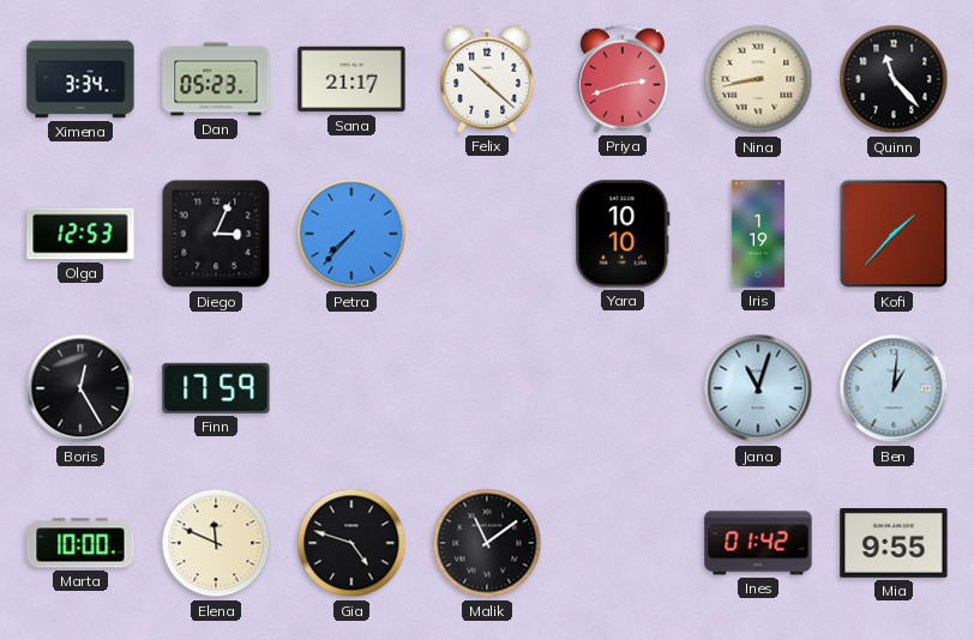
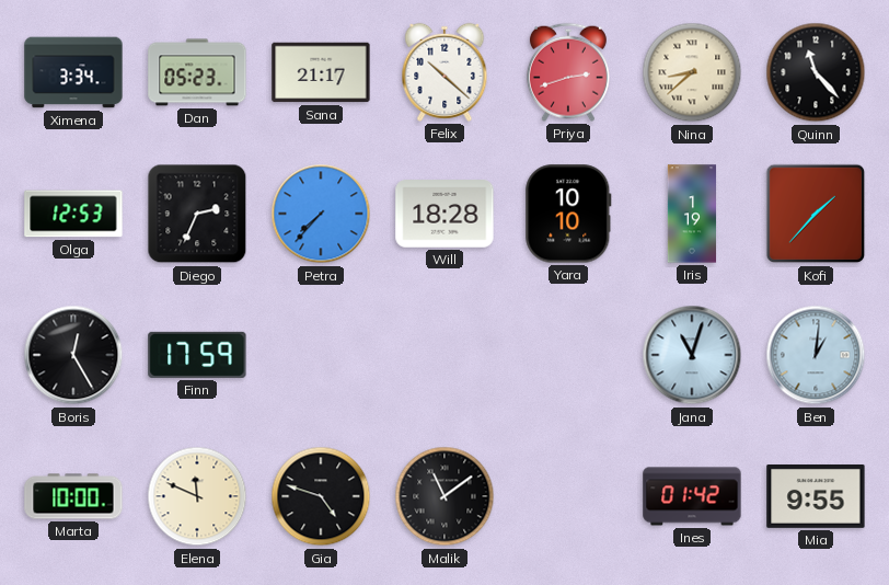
Nina: 8:43 -> 8:38 (692, 72)
Diego: 3:04 -> 2:34 (197, 214)
Will: none -> 18:28 (444, 214)
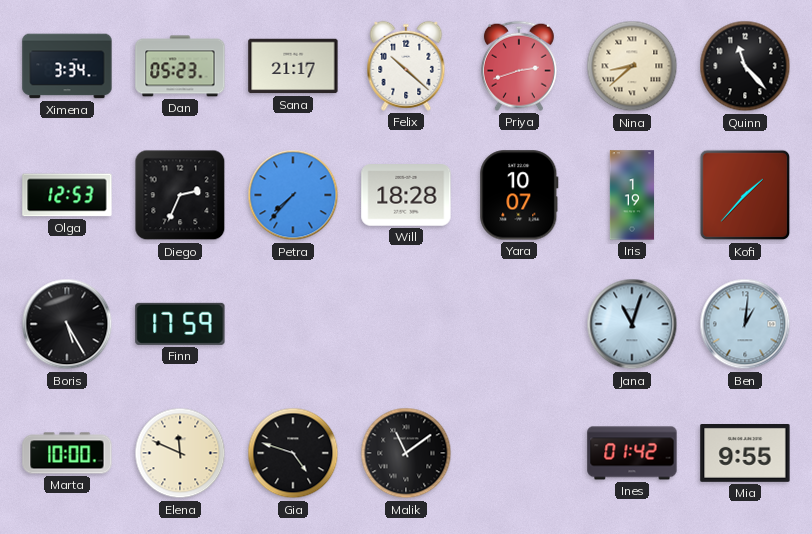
Yara: 10:10 -> 10:07 (519, 195)
Boris: 12:25 -> 5:25 (67, 324)
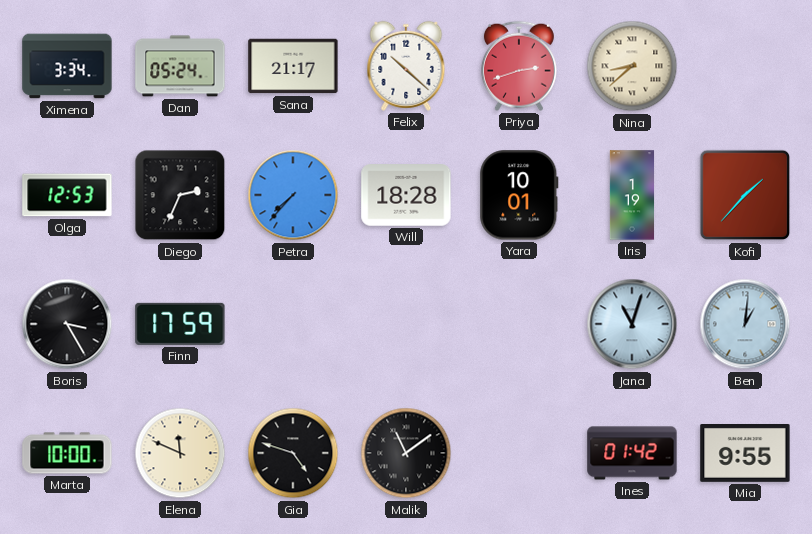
Dan: 05:23 -> 05:24 (180, 66)
Quinn: 11:23 -> none (745, 66)
Yara: 10:07 -> 10:01 (519, 195)
Boris: 5:25 -> 3:25 (67, 324)
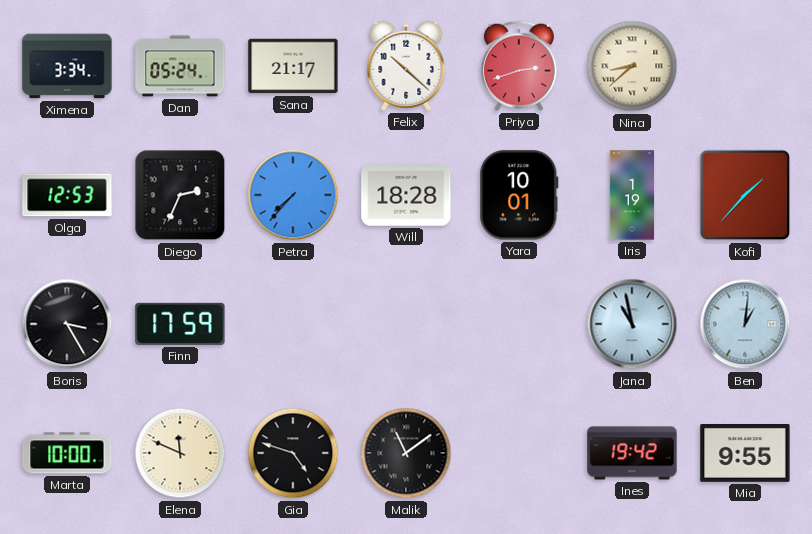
Jana: 11:03 -> 10:58 (632, 324)
Ines: 01:42 -> 19:42 (632, 453)
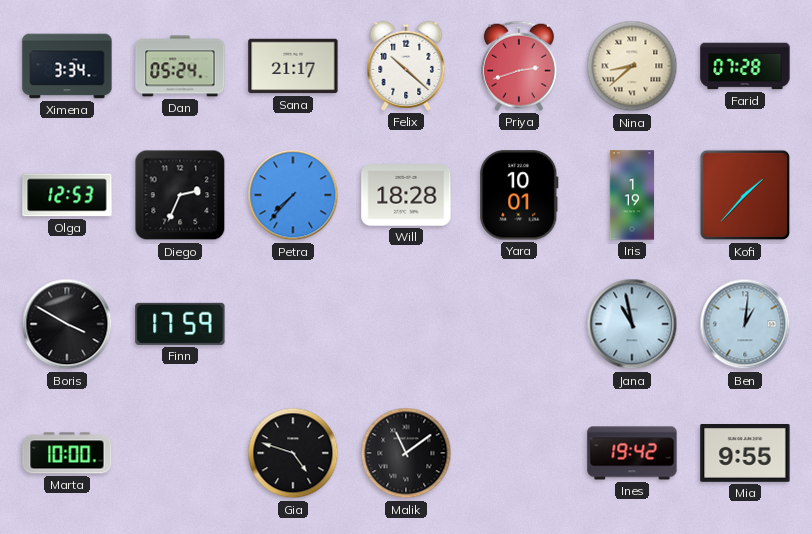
Farid: none -> 07:28 (745, 66)
Boris: 3:25 -> 3:50 (67, 324)
Elena: 11:49 -> none (180, 453)
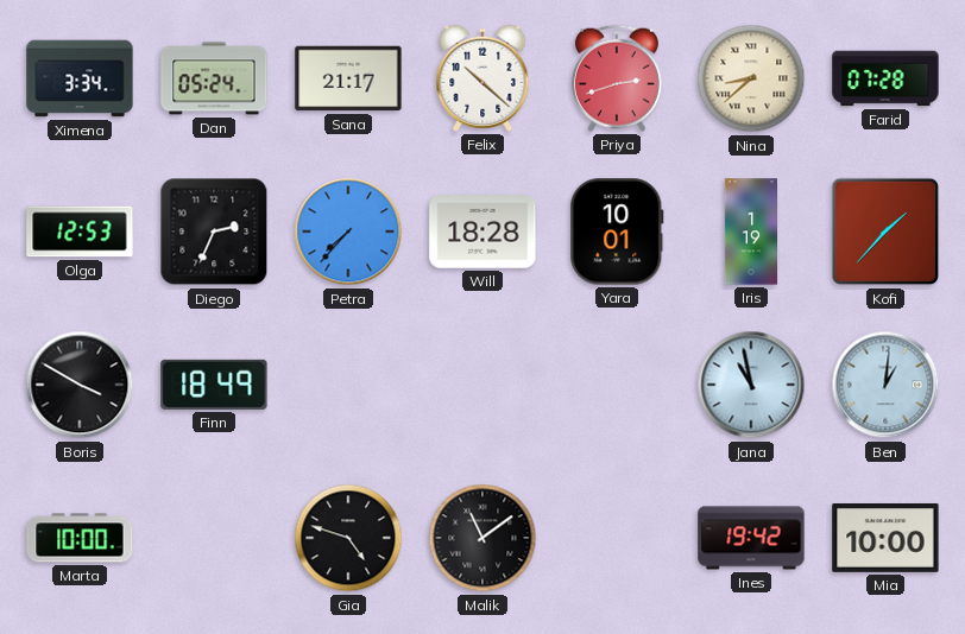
Finn: 17:59 -> 18:49 (214, 385)
Mia: 9:55 -> 10:00 (885, 539)
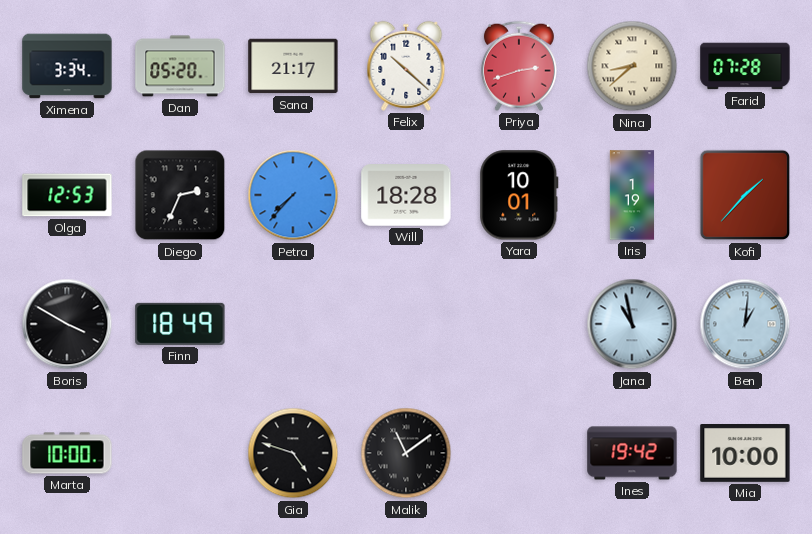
Dan: 05:24 -> 05:20 (180, 66)
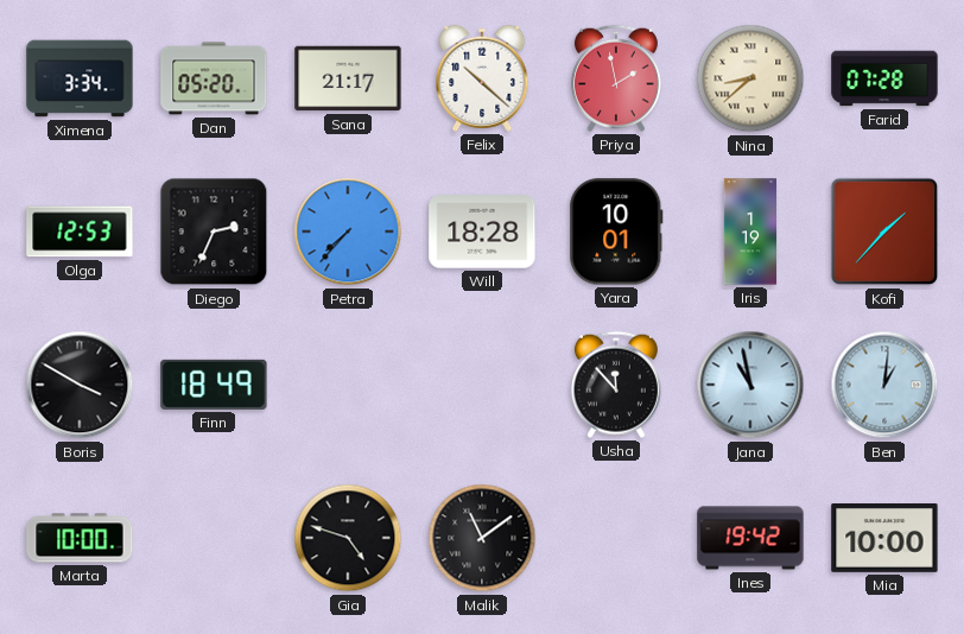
Priya: 2:42 -> 1:58 (616, 78)
Usha: none -> 11:53 (616, 385)
